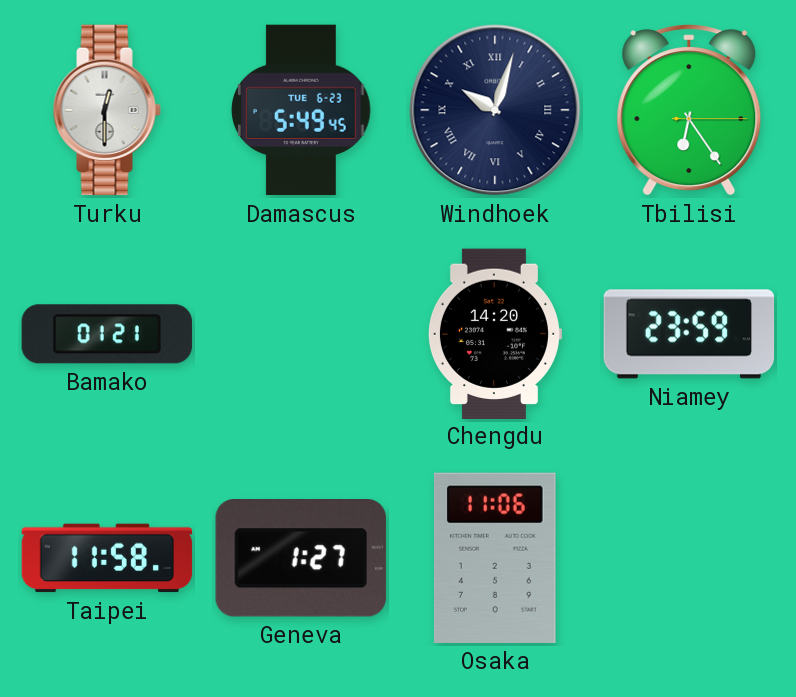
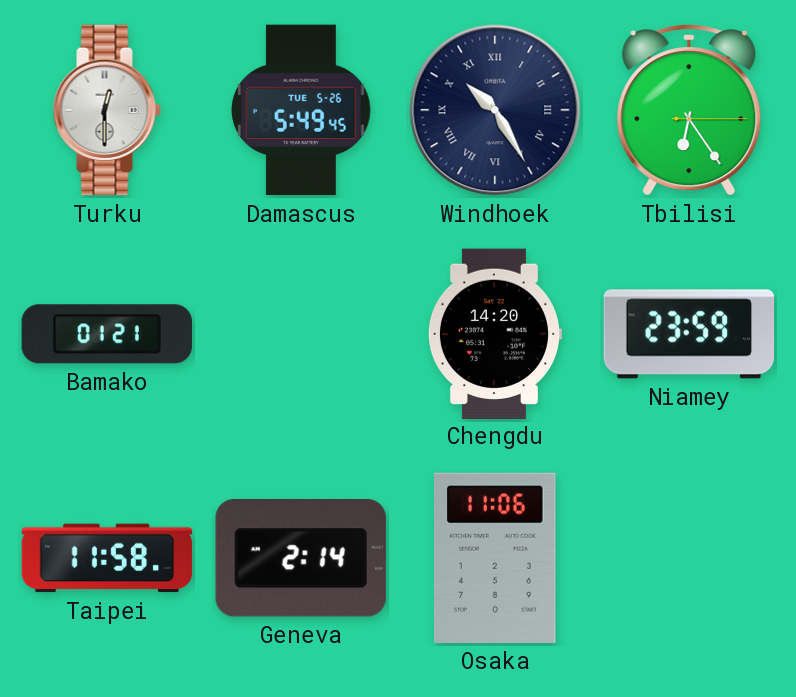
Damascus date: TUE 6-23 -> TUE 5-26 (301, 110)
Windhoek: 10:03 -> 10:25 (495, 110)
Geneva: 1:27 -> 2:14 (301, 559)
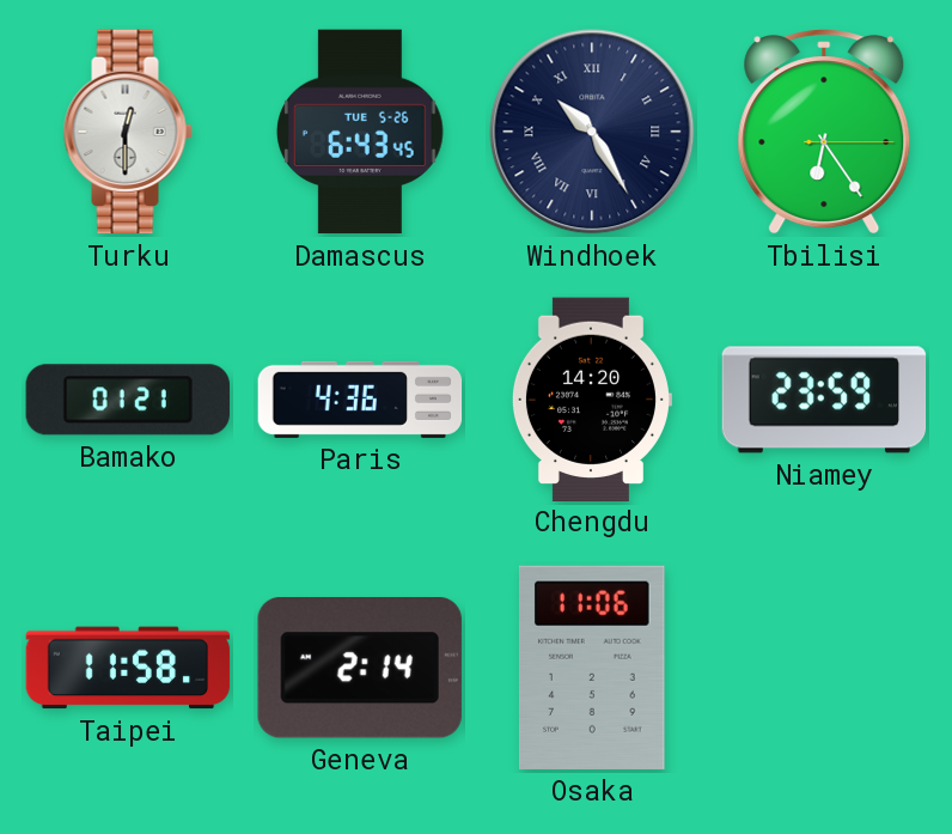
Damascus: 5:49 -> 6:43 (360, 132)
Paris: none -> 4:36 (360, 400)
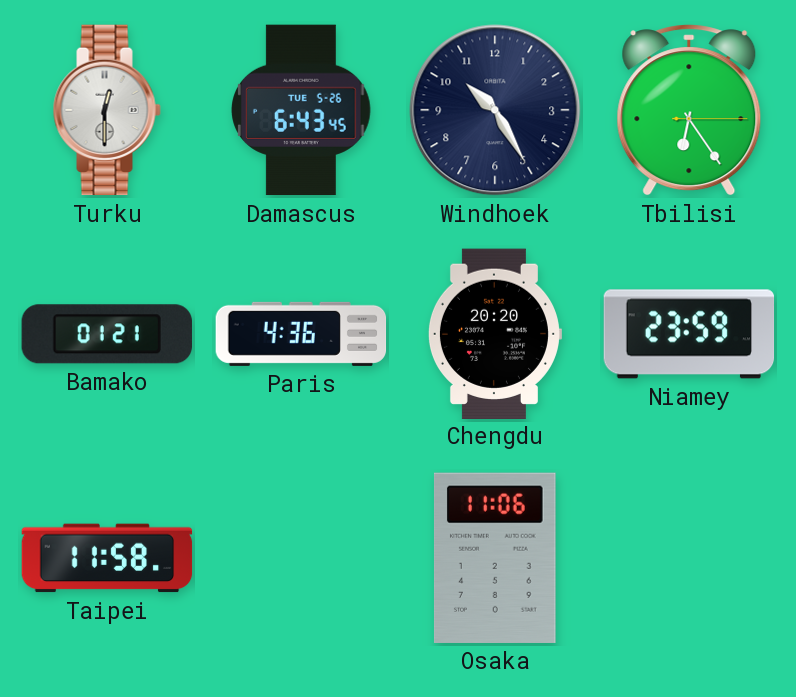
Windhoek numerals: Roman -> Arabic (495, 110)
Chengdu: 14:20 -> 20:20 (494, 333)
Geneva: 2:14 -> none (360, 669)
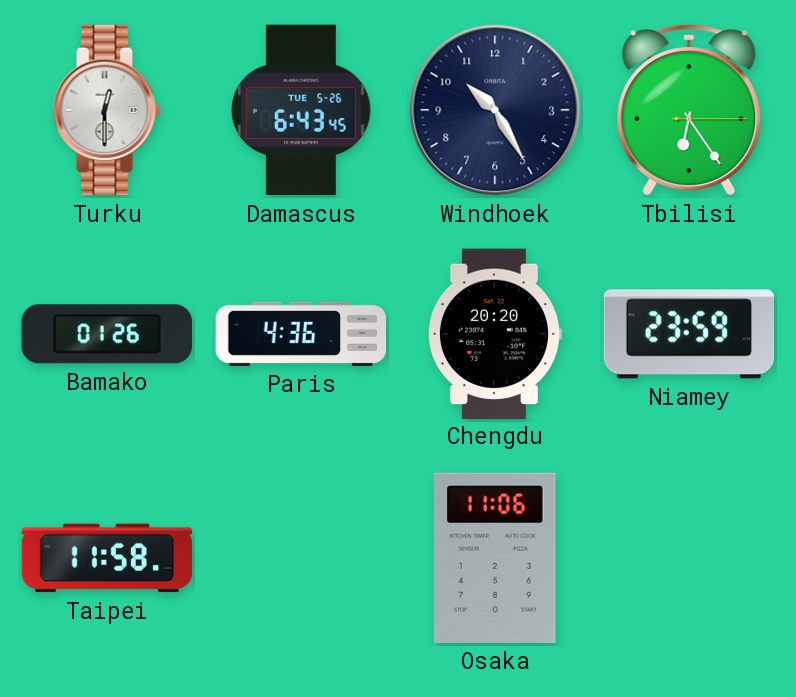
Bamako: 01:21 -> 01:26 (107, 334)
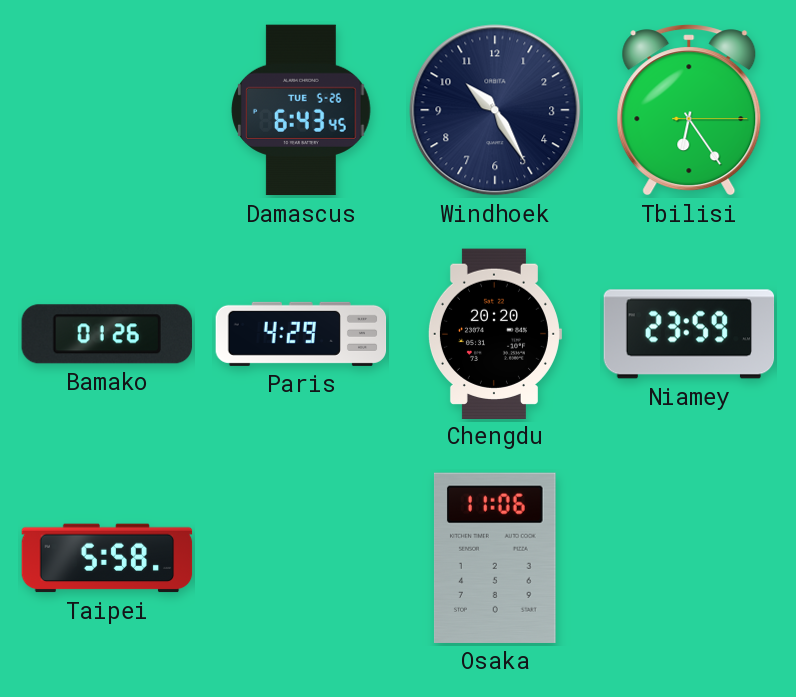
Turku: 12:30 -> none (107, 110)
Paris: 4:36 -> 4:29 (301, 334)
Taipei: 11:58 -> 5:58 (107, 558)
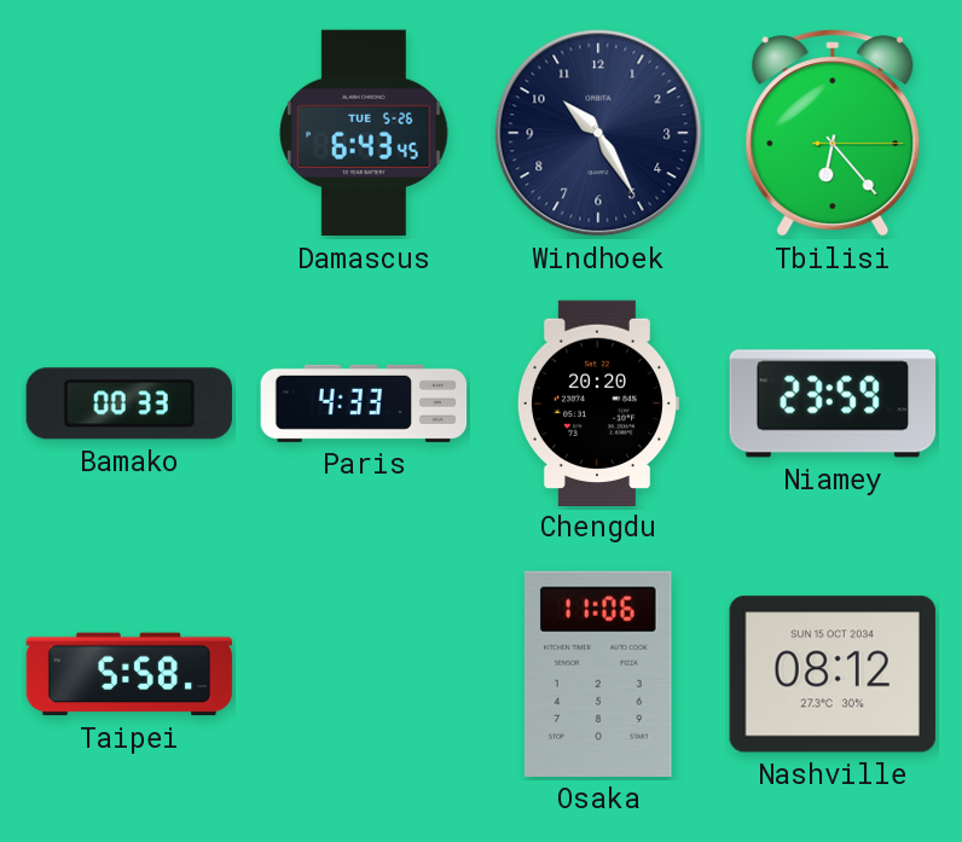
Tbilisi: 6:24 -> 6:23 (833, 133)
Bamako: 01:26 -> 00:33 (129, 403)
Paris: 4:29 -> 4:33 (364, 403)
Nashville: none -> 08:12 (831, 674)
